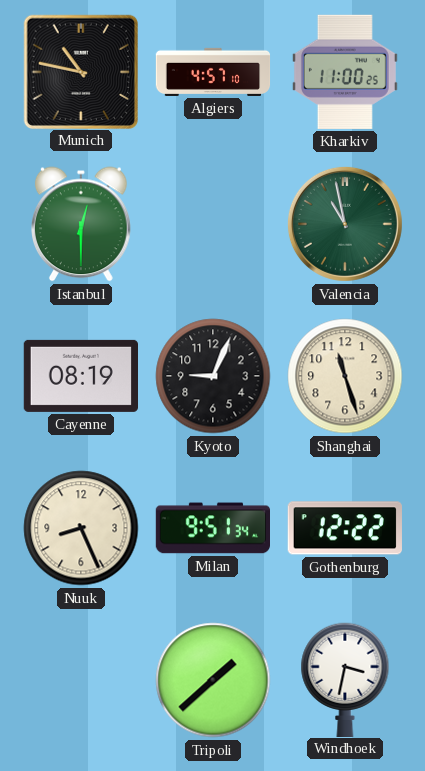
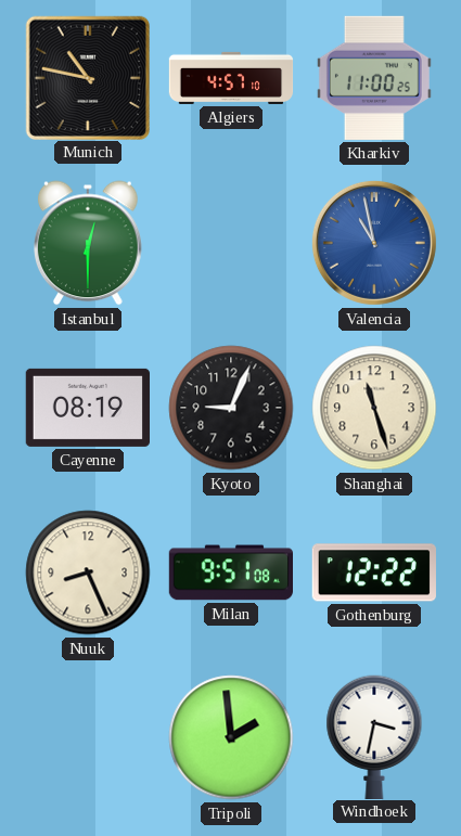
Valencia dial: green -> blue (374, 243)
Milan: 9:51:34 -> 9:51:08 (230, 573)
Tripoli: 1:38 -> 1:59 (231, 737)
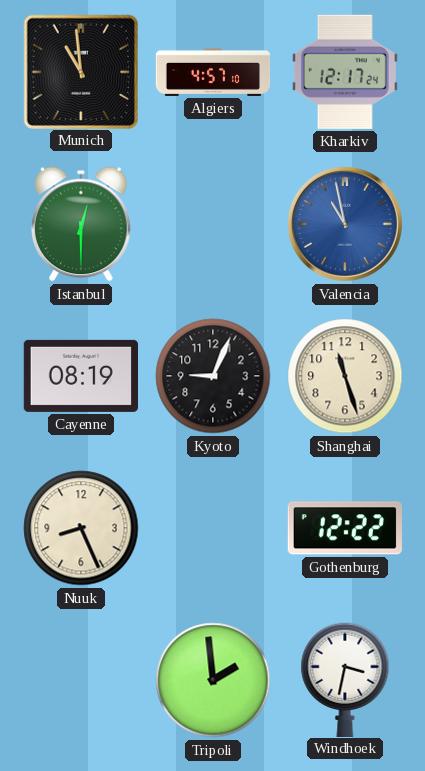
Munich: 10:47 -> 10:59 (80, 71)
Kharkiv: 11:00 -> 12:17 (345, 72)
Milan: 9:51 -> none (230, 573)
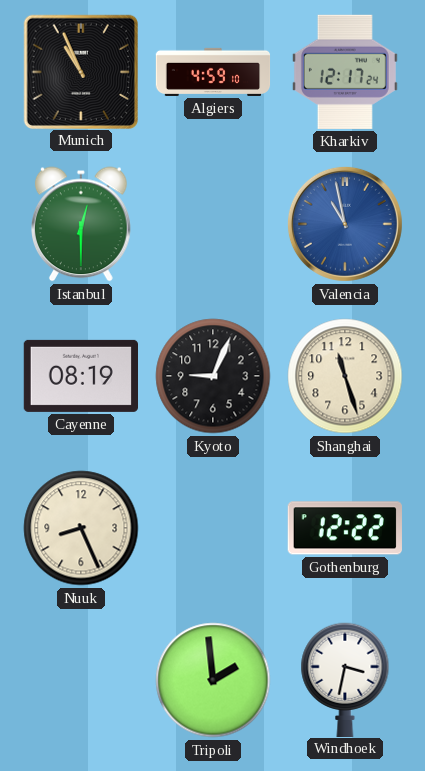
Munich: 10:59 -> 10:56 (80, 71)
Algiers: 4:57 -> 4:59 (213, 72)
